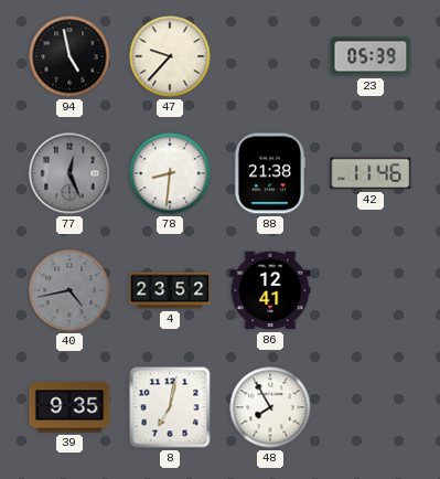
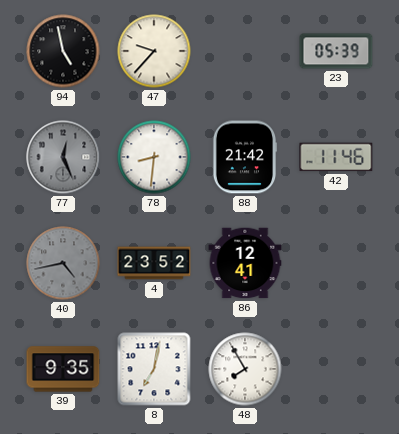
88: 21:38 -> 21:42 (245, 157)
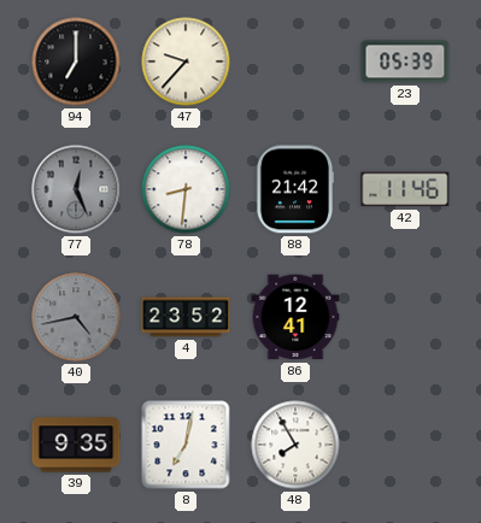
94: 4:58 -> 7:00 (76, 61)
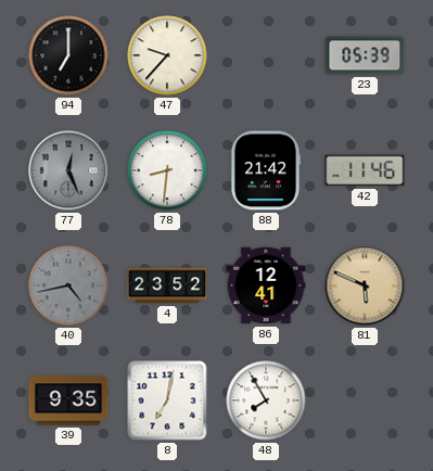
81: none -> 5:49 (365, 285)
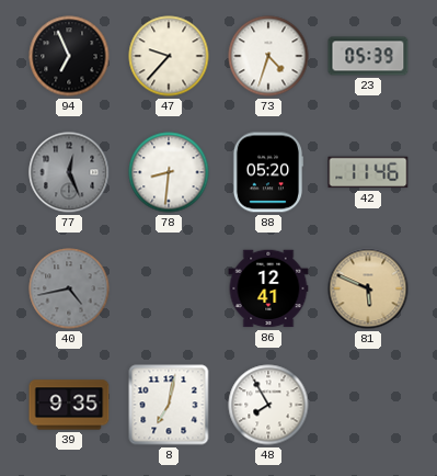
94: 7:00 -> 6:56 (69, 56)
73: none -> 4:33 (268, 56)
88: 21:42 -> 05:20 (268, 172)
4: 23:52 -> none (167, 285)
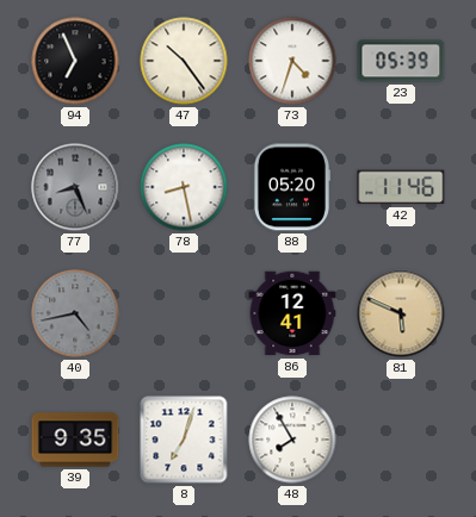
47: 9:37 -> 10:24 (184, 61)
77: 12:26 -> 8:26 (75, 187)
78: 8:31 -> 8:28 (184, 187)
8: 7:02 -> 7:03 (184, 440)
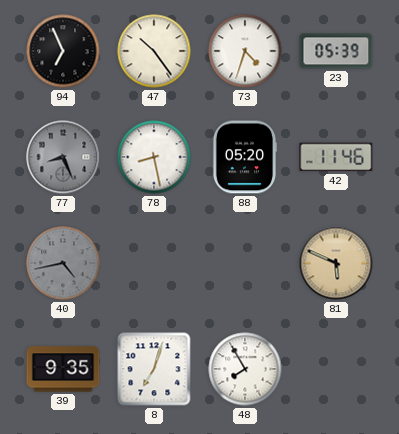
86: 12:41 -> none (292, 313)
